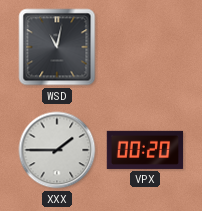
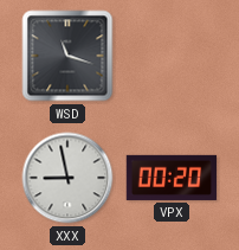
WSD: 11:02 -> 11:18 (67, 56)
XXX: 1:45 -> 8:58 (67, 178)
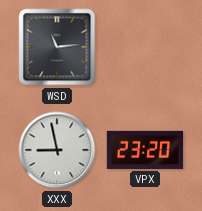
WSD: 11:18 -> 11:14 (57, 47)
VPX: 00:20 -> 23:20 (145, 150)
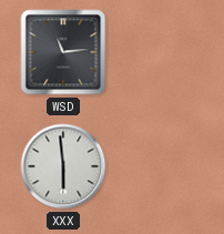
XXX: 8:58 -> 5:59 (63, 166)
VPX: 23:20 -> none (145, 150)
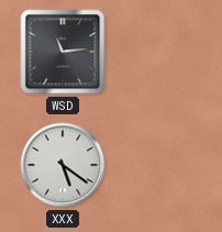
XXX: 5:59 -> 5:21 (63, 165)
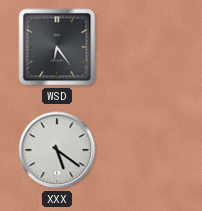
WSD: 11:14 -> 6:24 (57, 47)
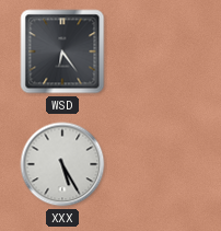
XXX: 5:21 -> 5:25 (62, 164)
